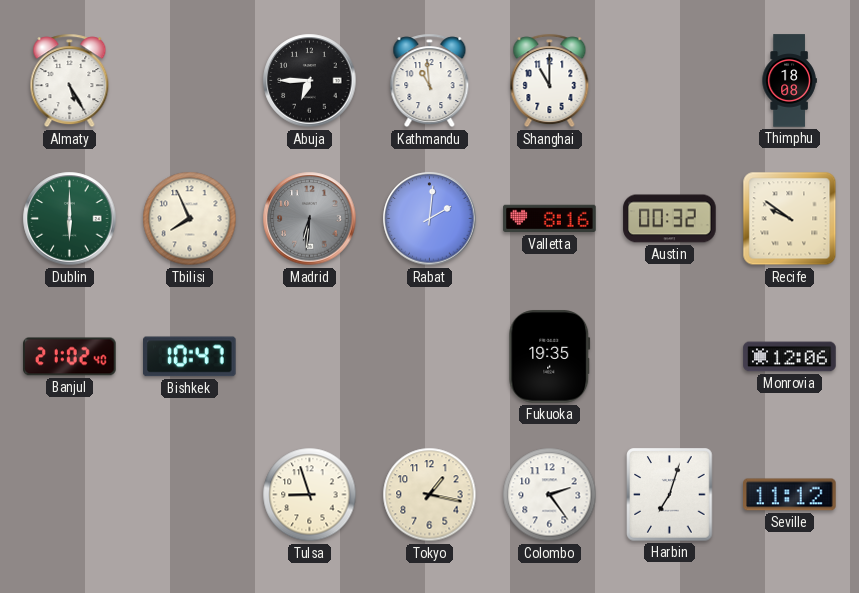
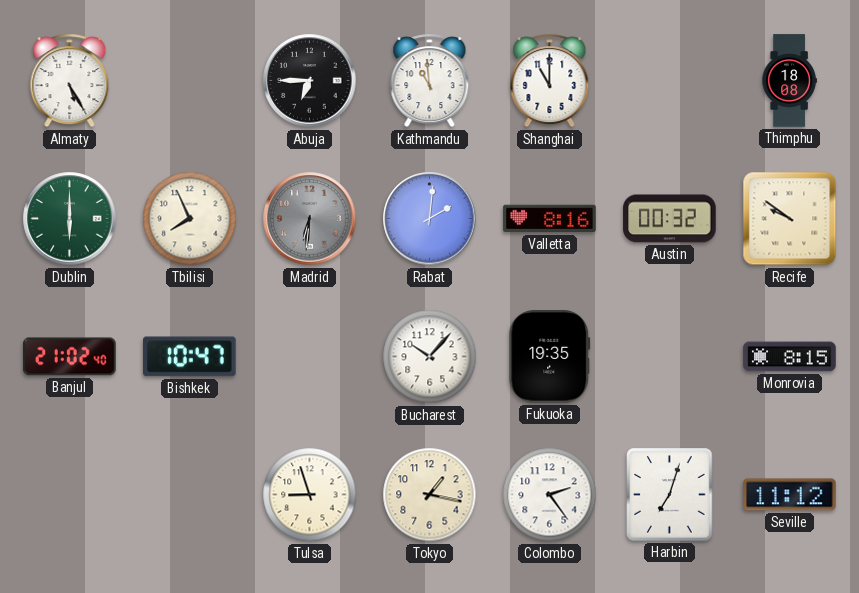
Bucharest: none -> 10:07 (430, 357)
Monrovia: 12:06 -> 8:15 (790, 357)
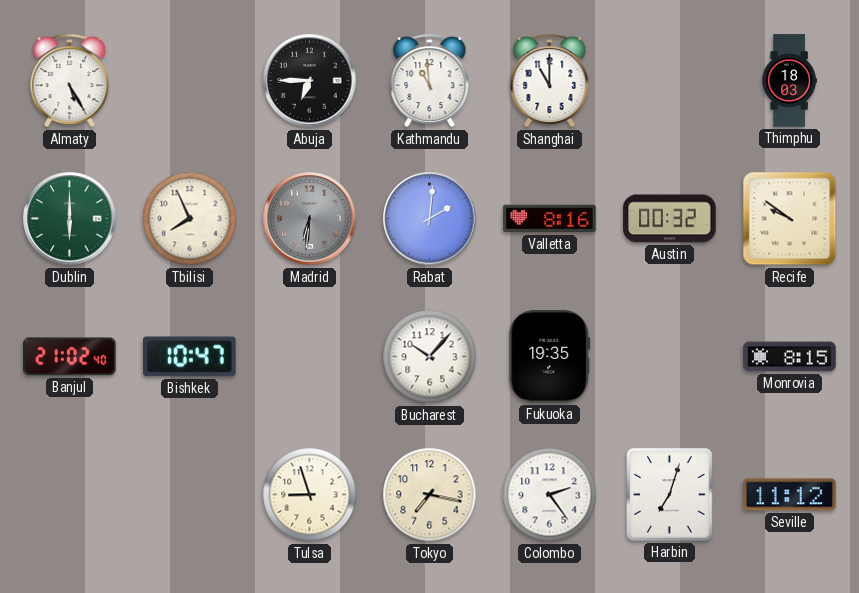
Thimphu: 18:08 -> 18:03 (789, 81)
Tokyo: 1:17 -> 7:17 (430, 495)
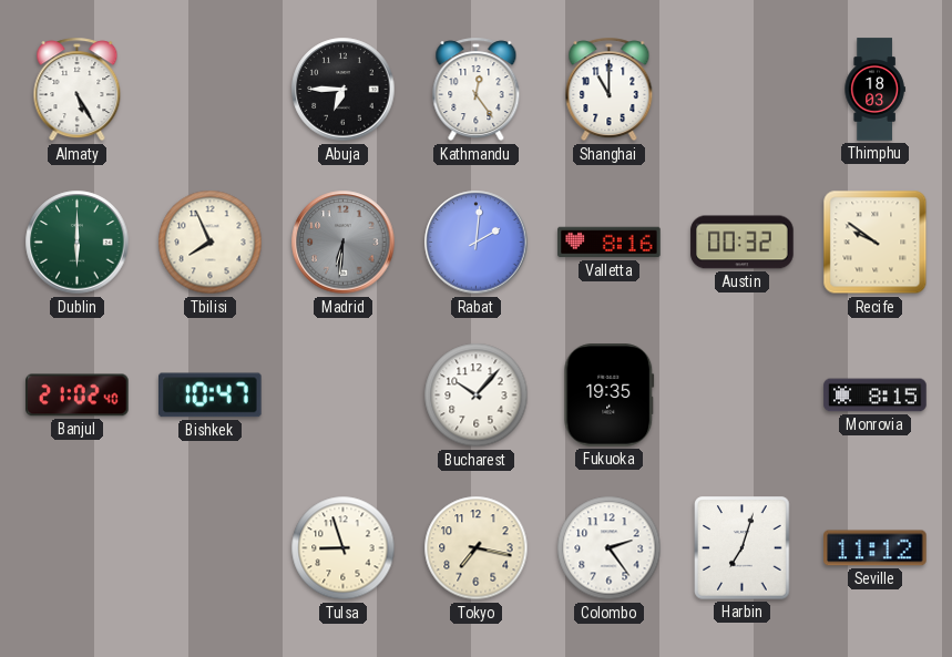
Kathmandu: 10:59 -> 12:24 (477, 90)
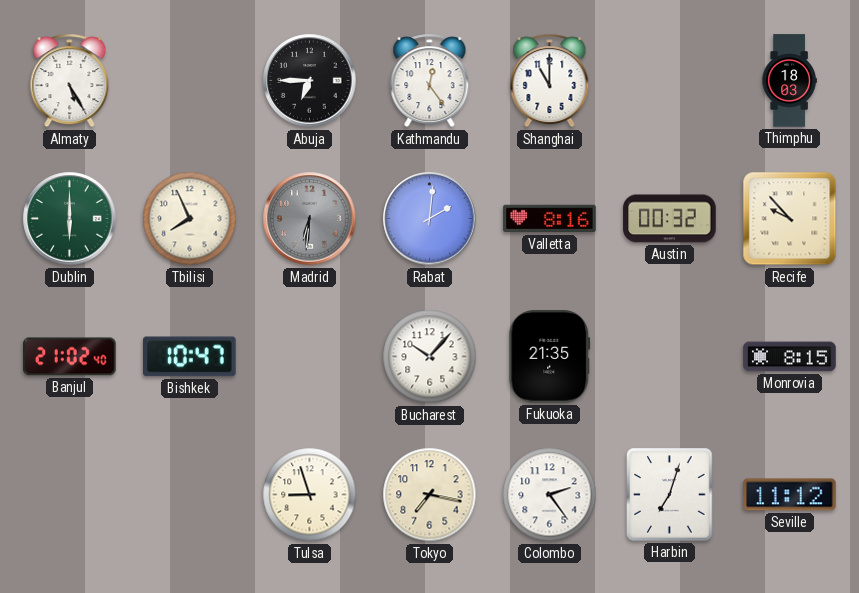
Recife: 9:51 -> 9:53 (790, 219)
Fukuoka: 19:35 -> 21:35 (550, 357)
